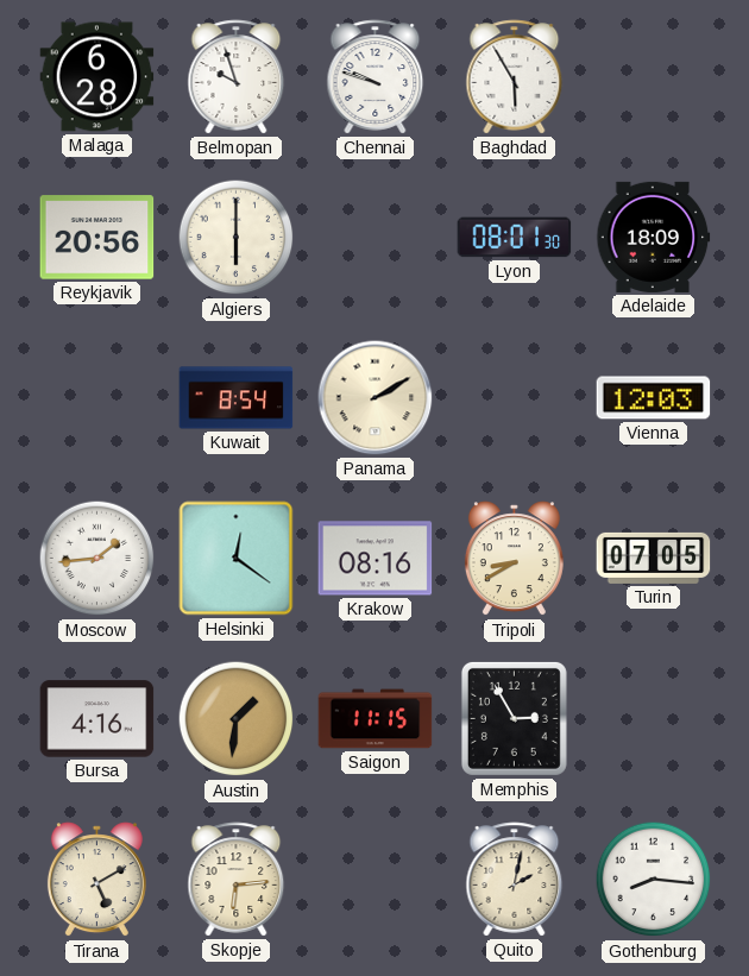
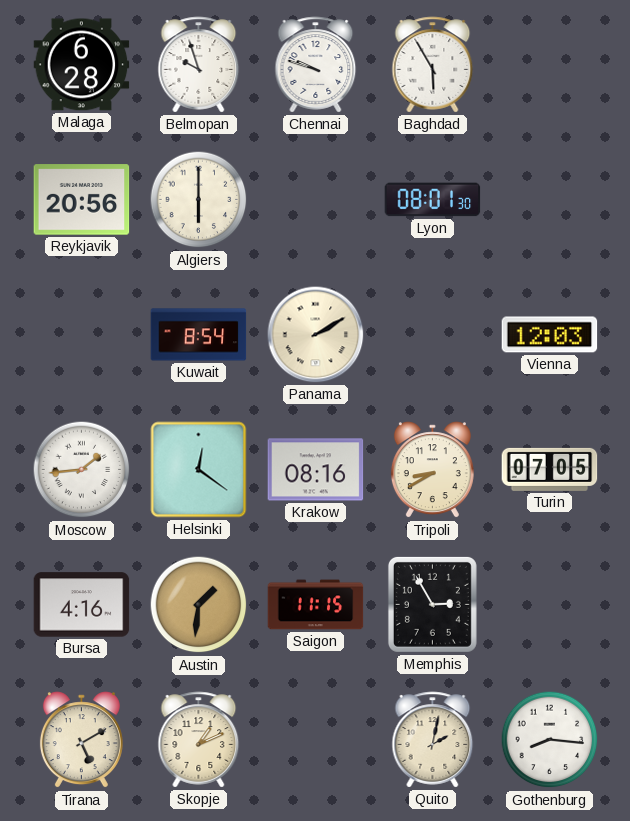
Adelaide: 18:09 -> none (654, 237)
Skopje: 6:14 -> 1:11 (199, 740)
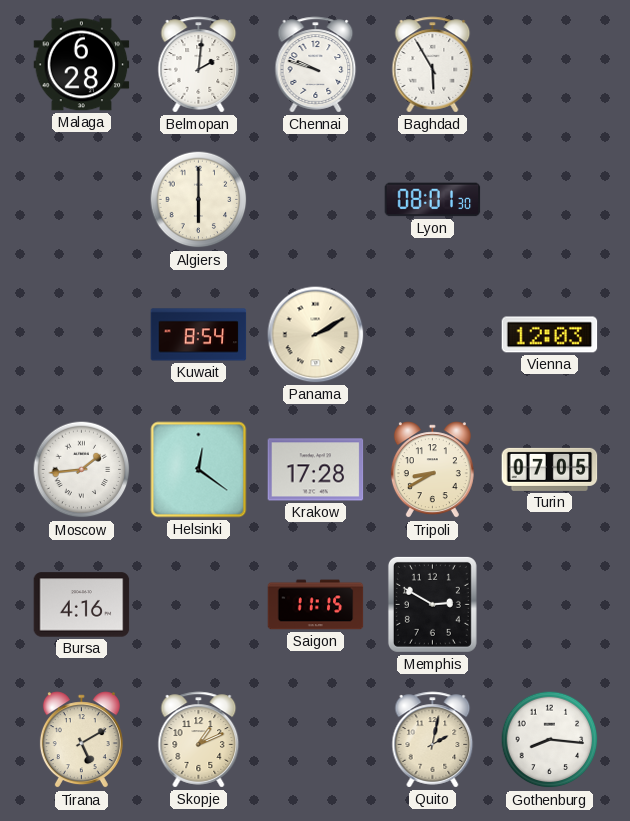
Belmopan: 9:57 -> 2:01 (199, 65)
Reykjavik: 20:56 -> none (82, 200)
Krakow: 08:16 -> 17:28 (316, 470)
Austin: 1:31 -> none (199, 605)
Memphis: 2:55 -> 2:50 (432, 604)
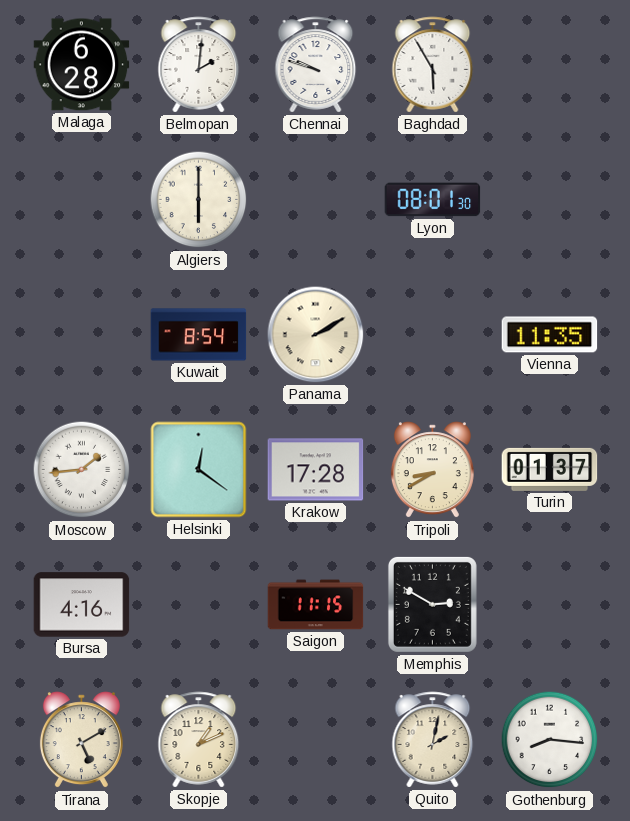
Vienna: 12:03 -> 11:35 (550, 335)
Turin: 07:05 -> 01:37 (550, 469)
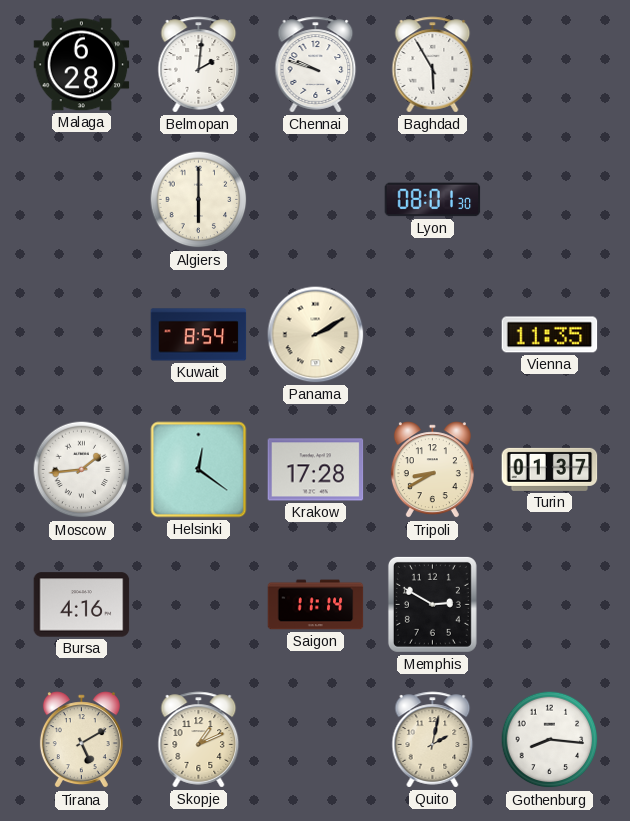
Saigon: 11:15 -> 11:14 (316, 605)
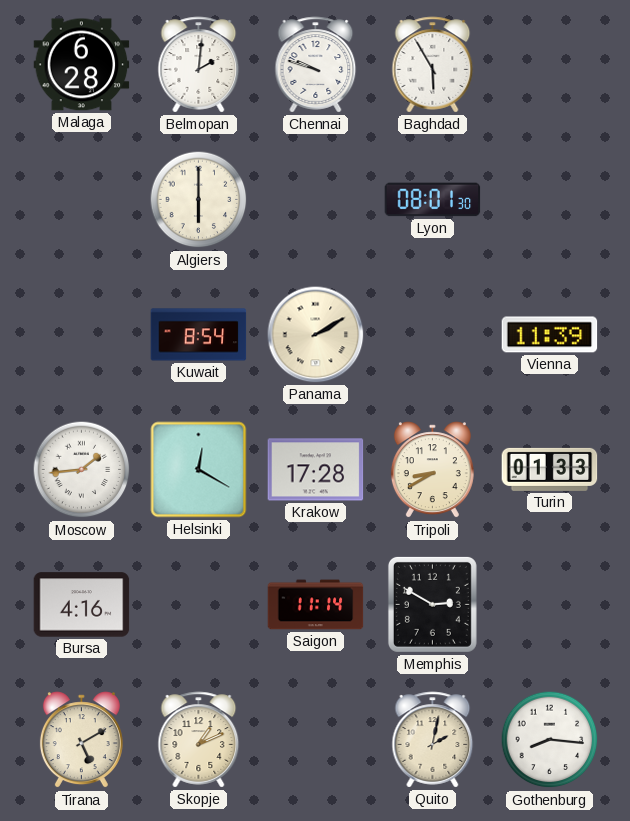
Vienna: 11:35 -> 11:39 (550, 335)
Helsinki: 12:21 -> 12:20 (199, 470)
Turin: 01:37 -> 01:33 (550, 469)
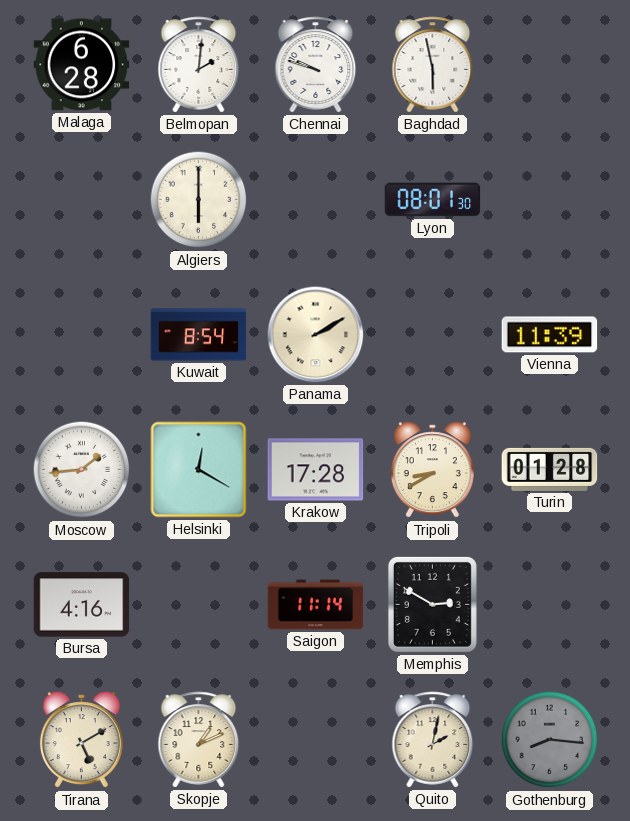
Baghdad: 5:55 -> 5:58 (433, 65)
Turin: 01:33 -> 01:28 (550, 469)
Gothenburg dial: white -> grey (550, 740)
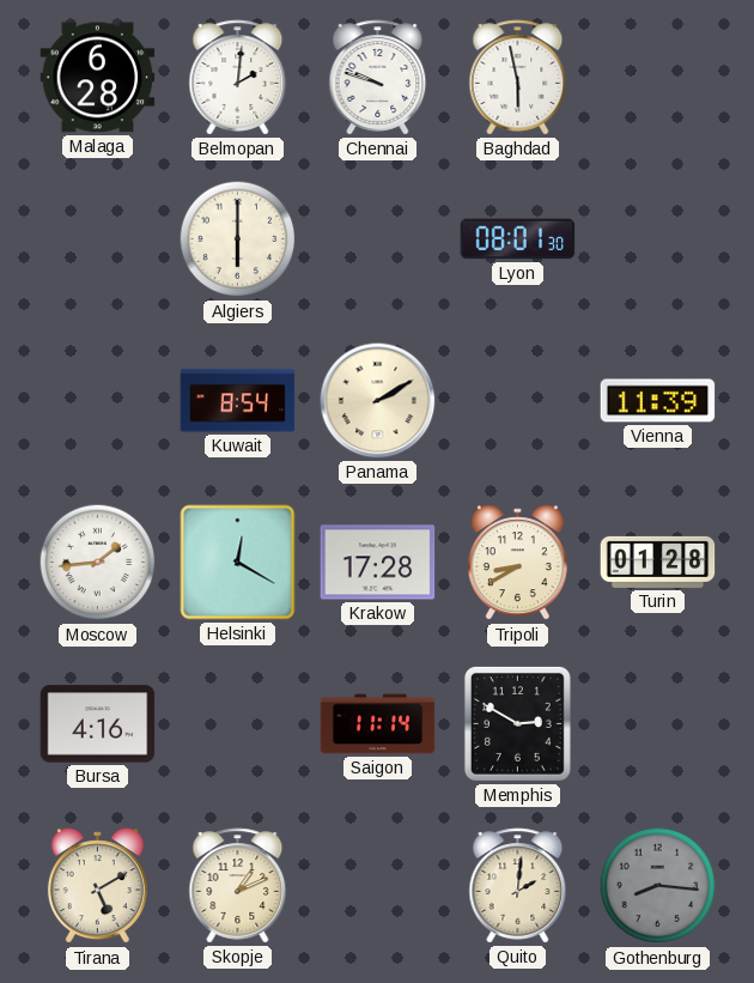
Quito: 2:02 -> 2:01 (518, 886)
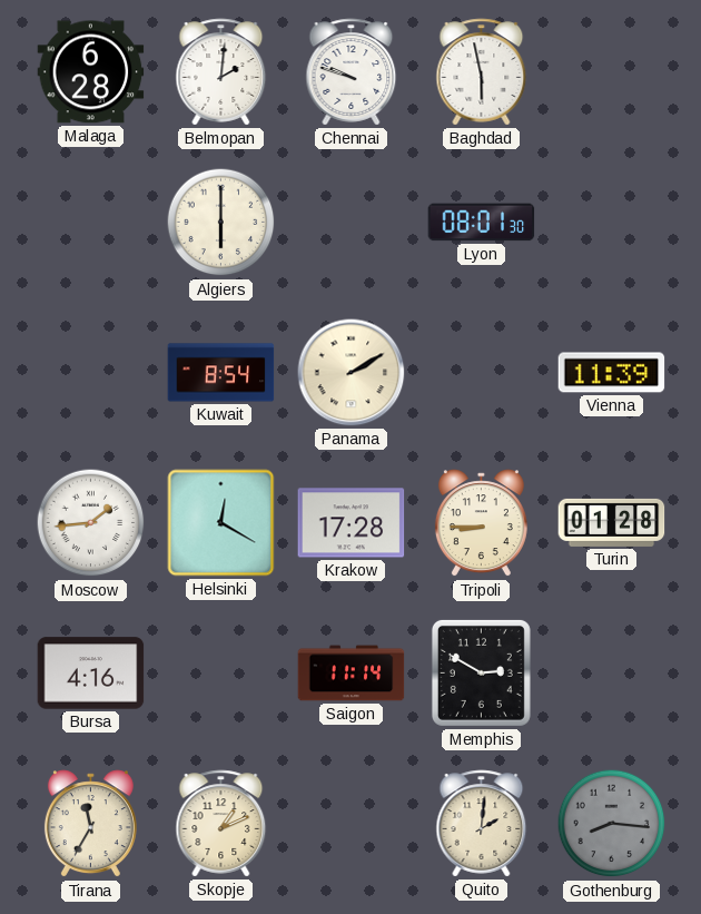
Tripoli: 8:40 -> 8:45 (481, 523)
Tirana: 5:10 -> 11:35 (90, 824)
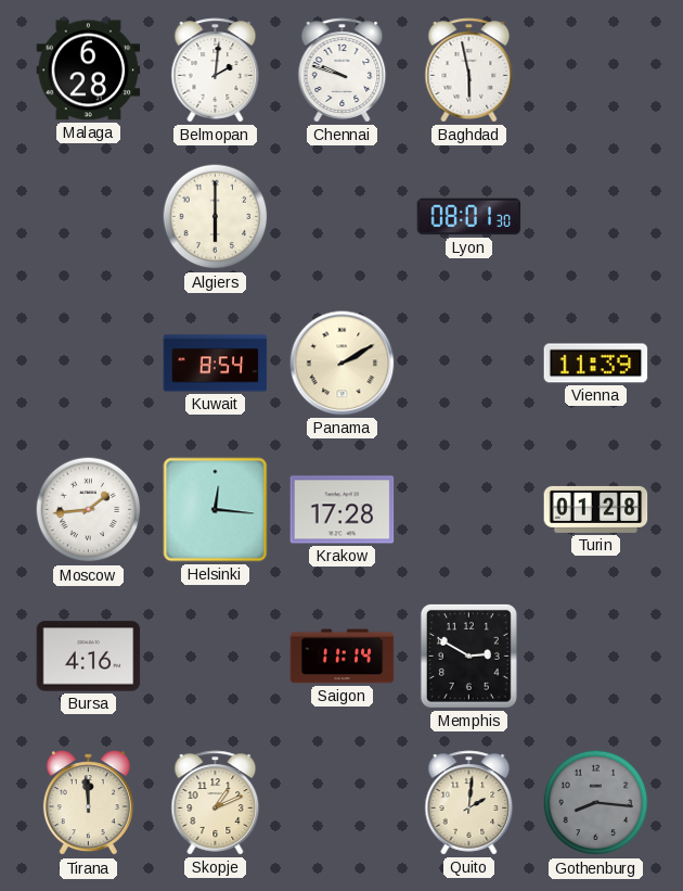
Helsinki: 12:20 -> 12:16 (216, 510)
Tripoli: 8:45 -> none (481, 523)
Tirana: 11:35 -> 11:59 (88, 803)
